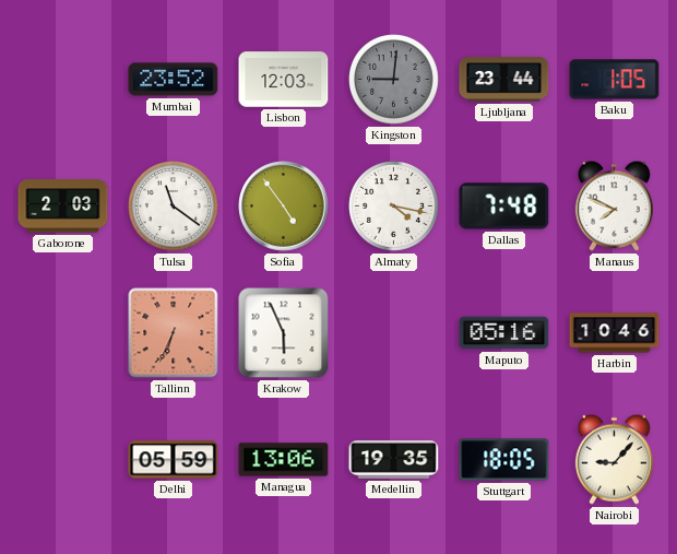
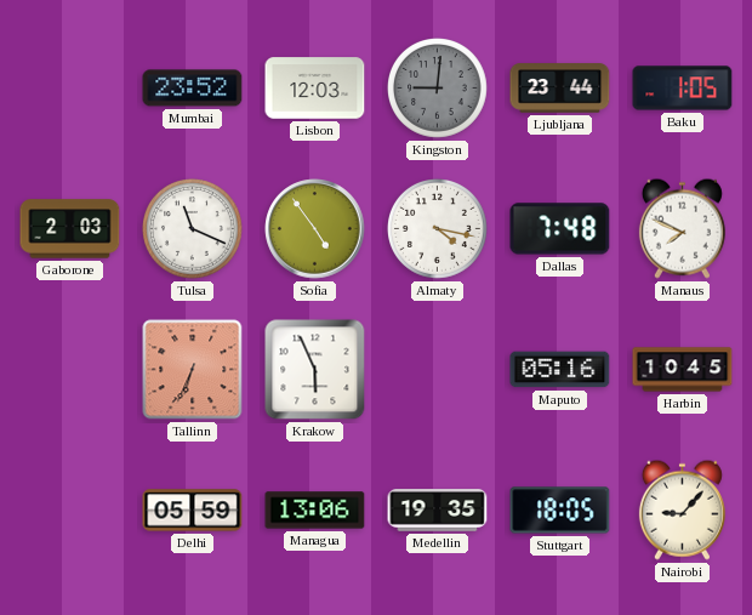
Tulsa: 11:21 -> 11:19 (193, 229)
Harbin: 10:46 -> 10:45 (683, 370)
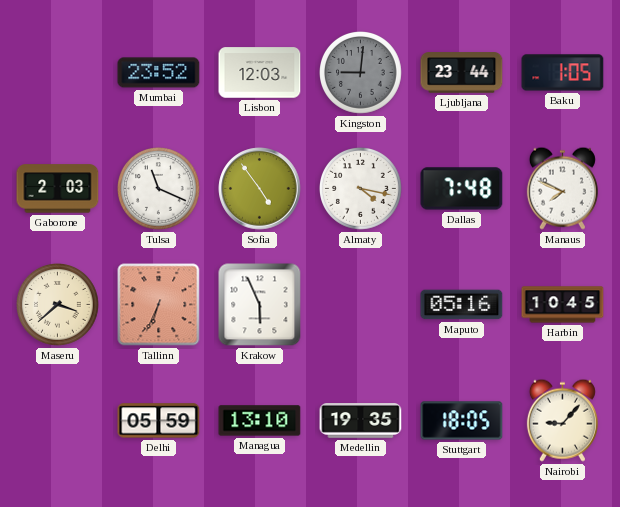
Maseru: none -> 3:38 (58, 305)
Managua: 13:06 -> 13:10 (260, 421)
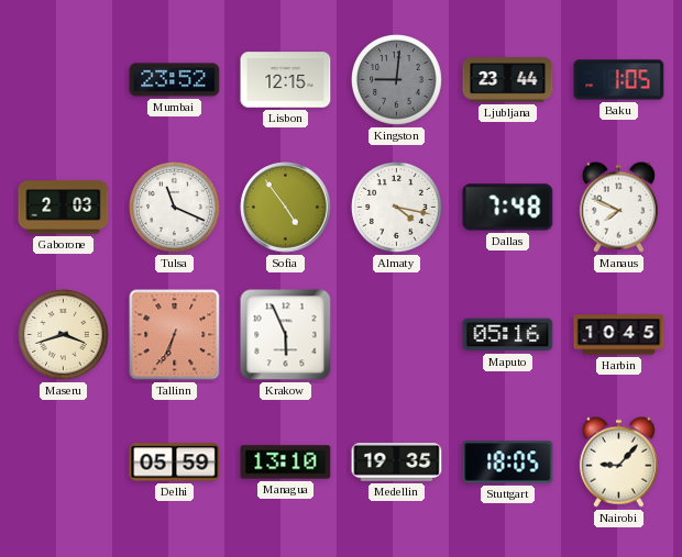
Lisbon: 12:03 -> 12:15 (286, 80)
Maseru: 3:38 -> 3:42 (64, 335)
